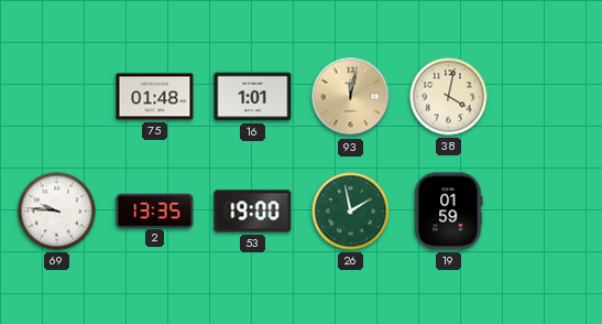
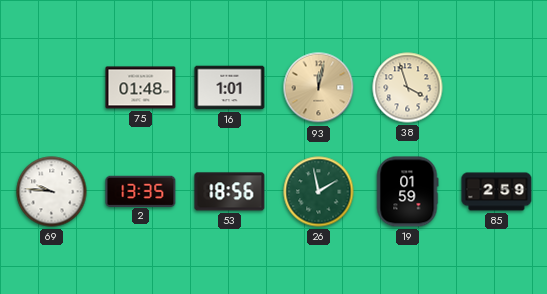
38: 4:02 -> 3:57 (408, 88)
53: 19:00 -> 18:56 (230, 192)
85: none -> 2:59 (497, 192)
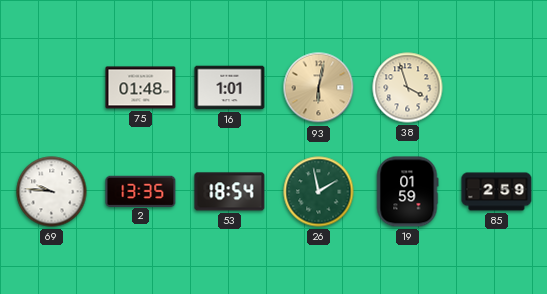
93: 12:02 -> 6:02 (319, 88)
53: 18:56 -> 18:54 (230, 192)
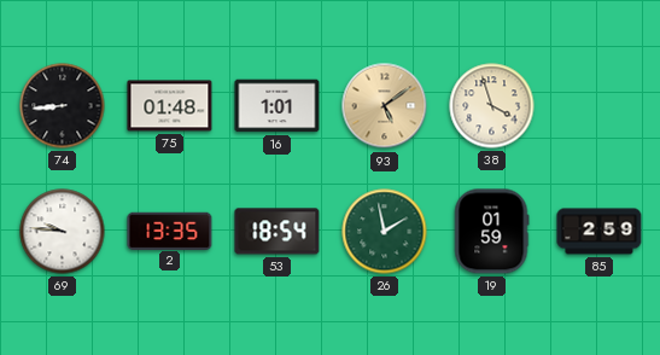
74: none -> 8:44 (63, 106)
93: 6:02 -> 5:09 (385, 106)
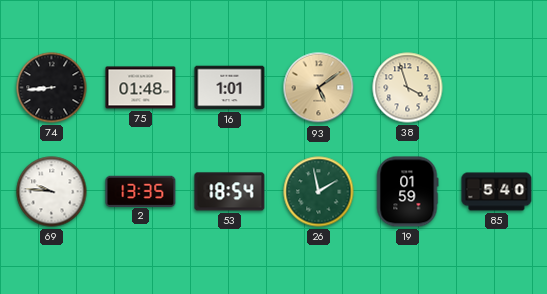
85: 2:59 -> 5:40 (497, 192)
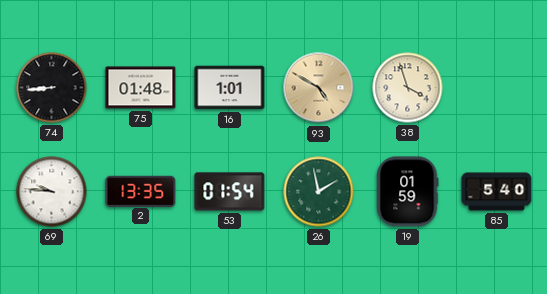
93: 5:09 -> 4:50 (319, 88)
53: 18:54 -> 01:54 (230, 192)
